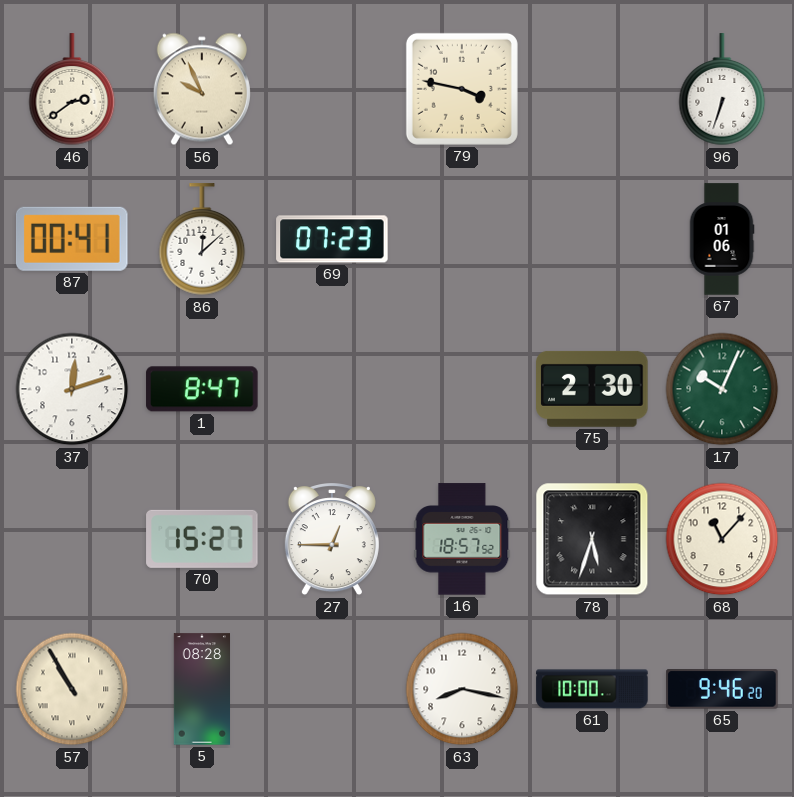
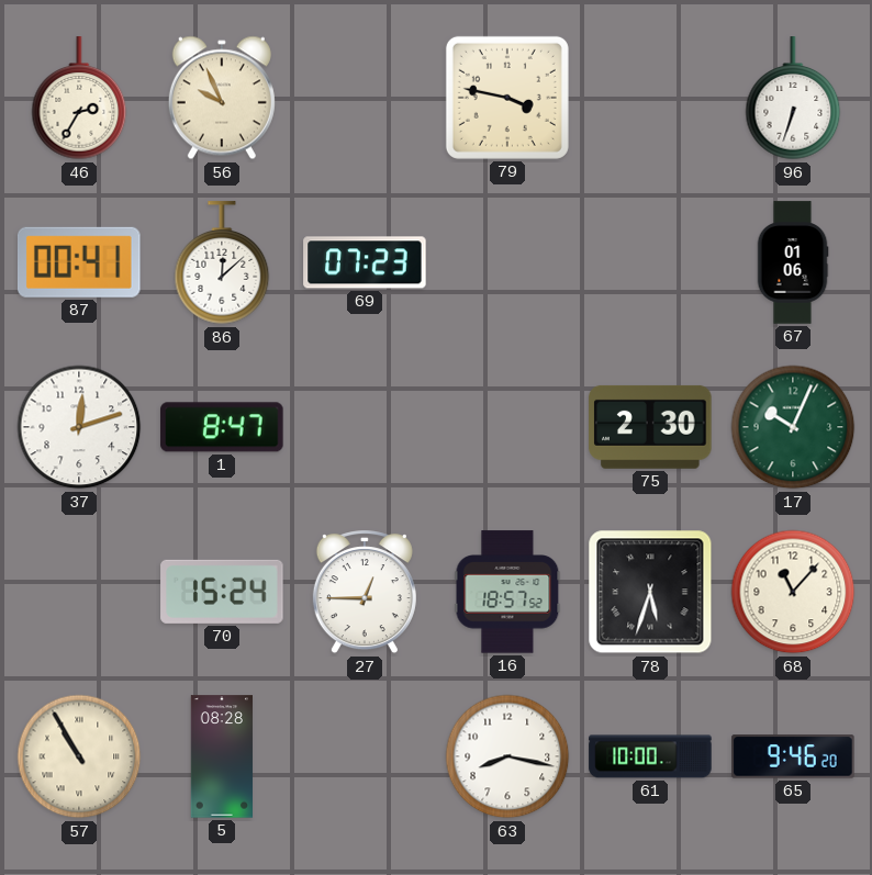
46: 2:39 -> 2:35 (79, 99)
70: 15:27 -> 15:24 (222, 592)
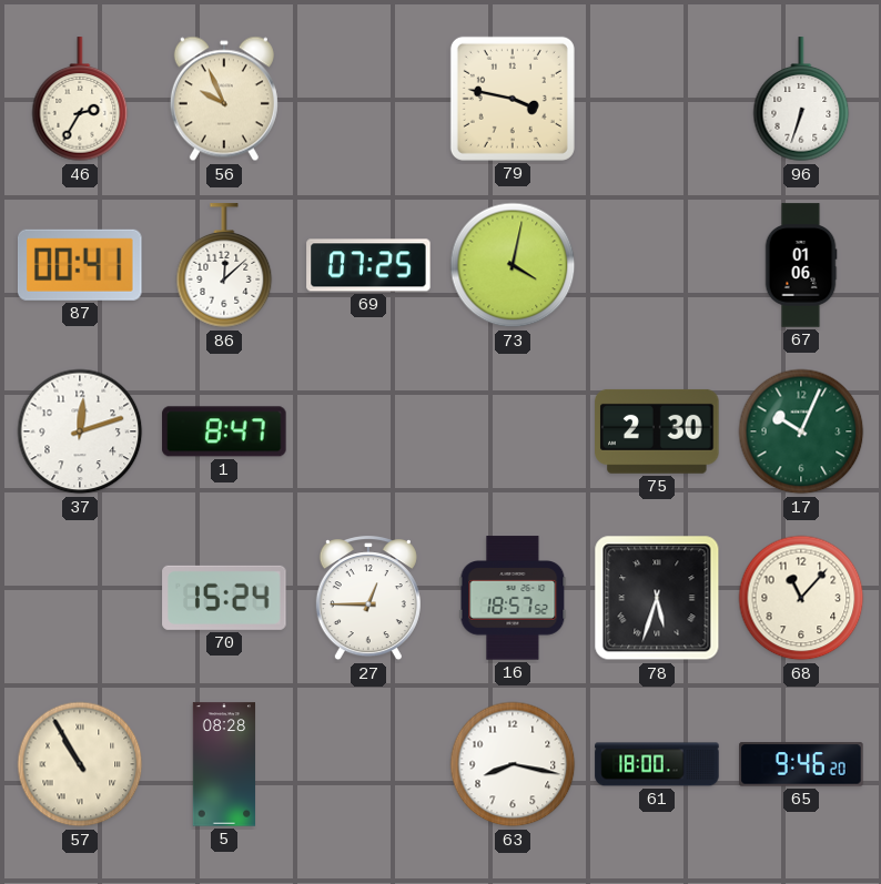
69: 07:23 -> 07:25 (368, 265)
73: none -> 4:02 (513, 265)
61: 10:00 -> 18:00 (657, 764)
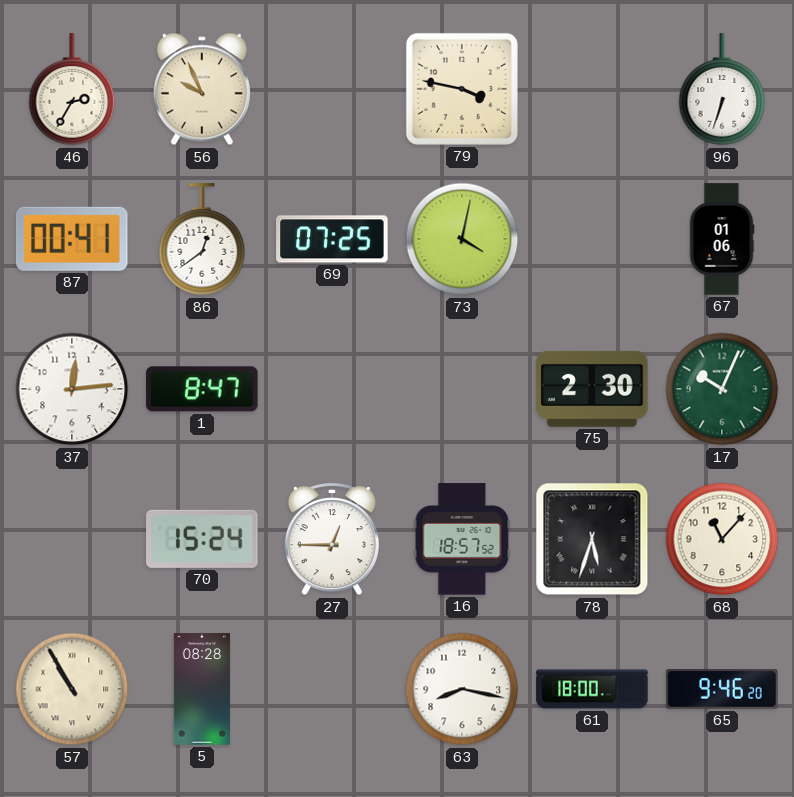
86: 12:08 -> 12:39 (202, 240)
37: 12:12 -> 12:14 (72, 389)
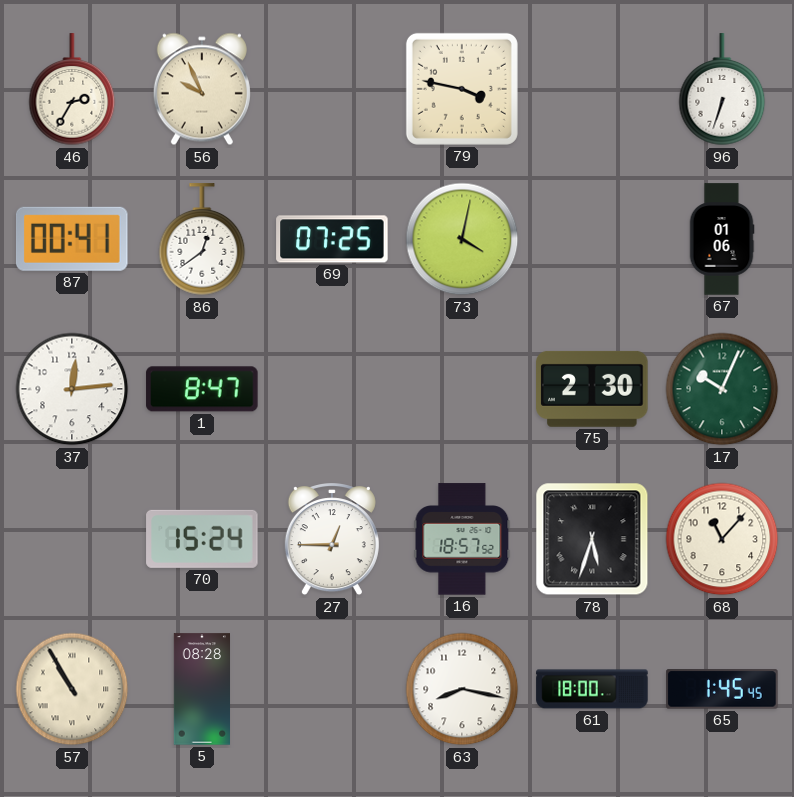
65: 9:46 -> 1:45 (722, 689)
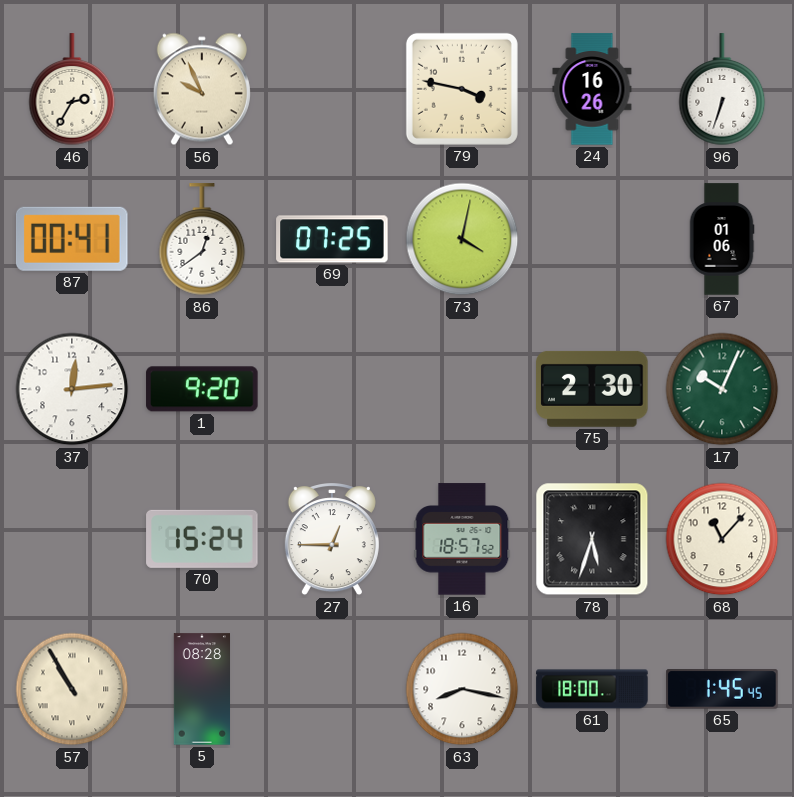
24: none -> 16:26 (592, 89)
1: 8:47 -> 9:20 (202, 389)
